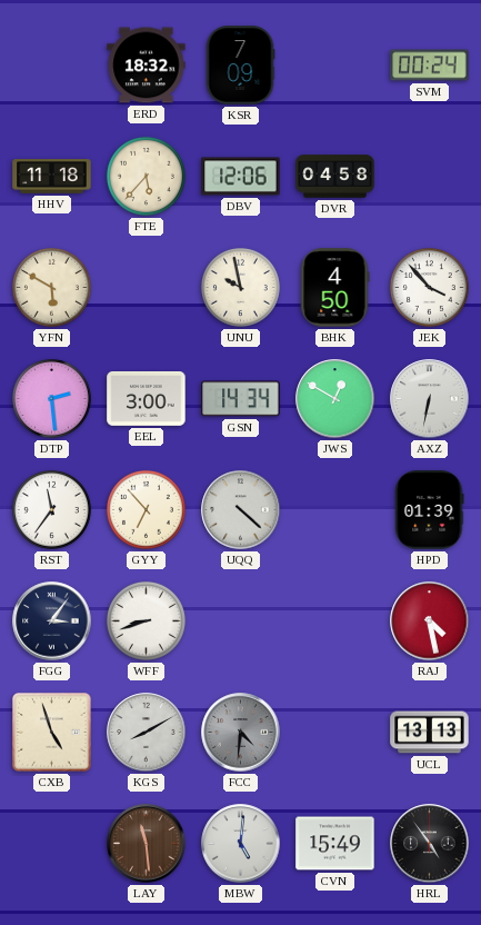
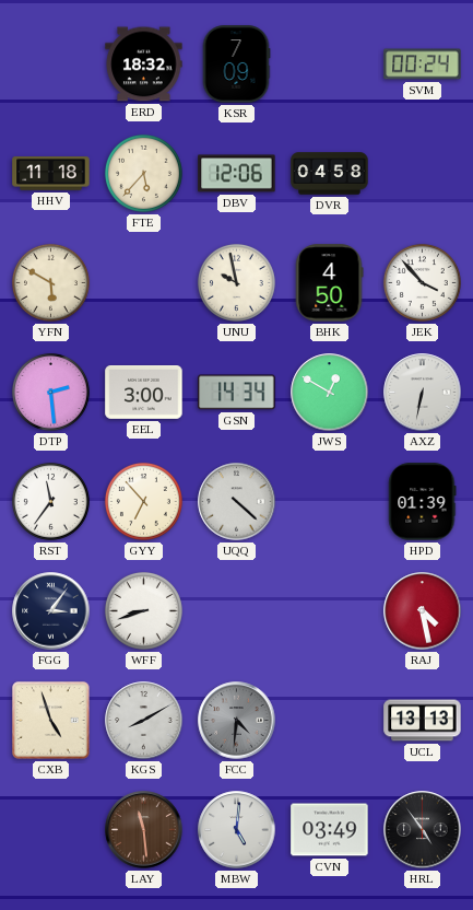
CVN: 15:49 -> 03:49 (330, 830)
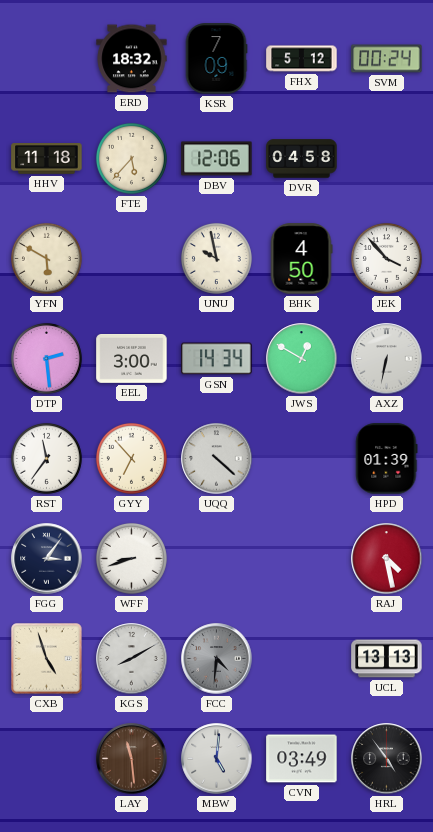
FHX: none -> 5:12 (302, 59)
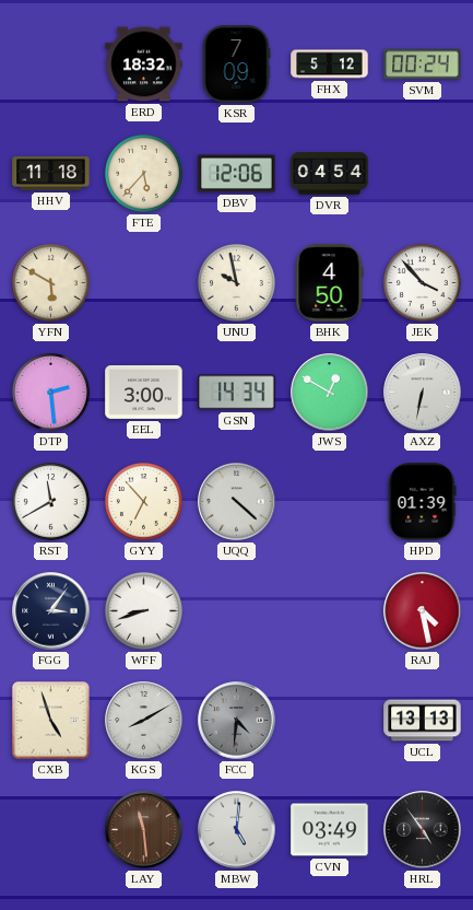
DVR: 04:58 -> 04:54 (330, 174)
RST: 11:36 -> 11:40 (50, 501)
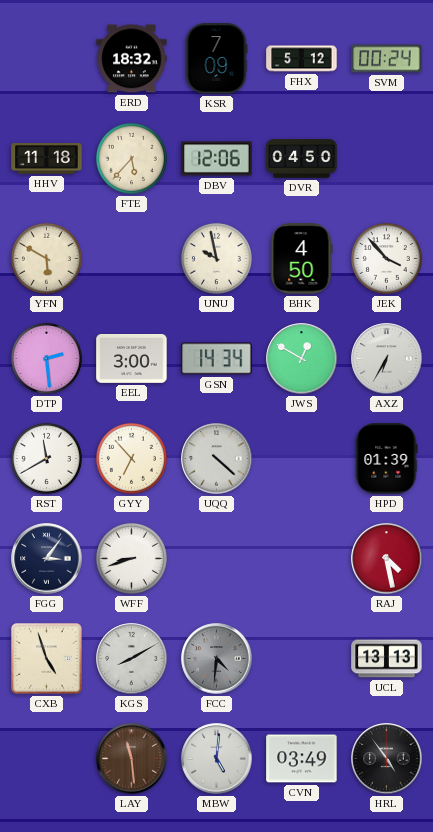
DVR: 04:54 -> 04:50 (302, 159)
AXZ: 6:32 -> 6:35 (387, 359)
